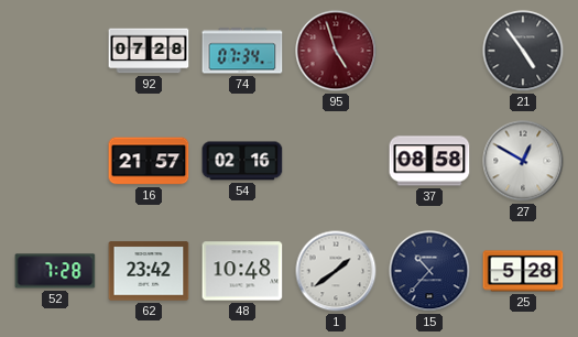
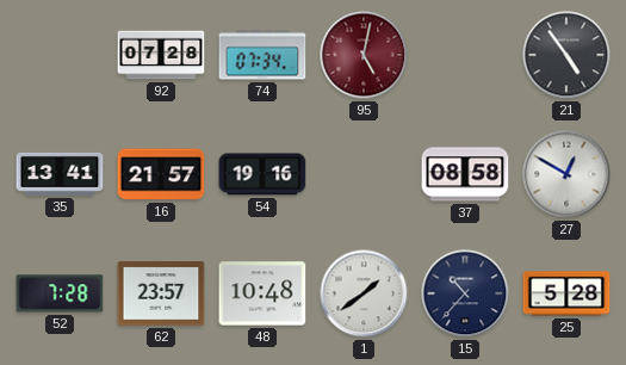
95: 4:57 -> 5:02 (364, 55)
35: none -> 13:41 (60, 174)
54: 02:16 -> 19:16 (262, 174)
62: 23:42 -> 23:57 (161, 293)
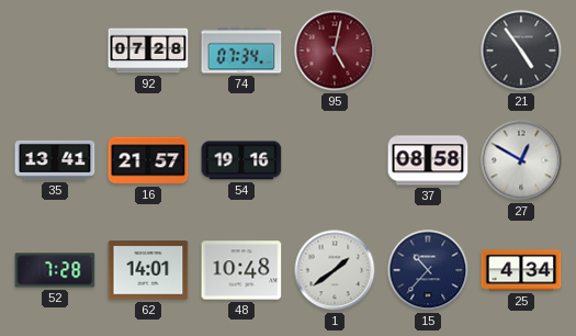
62: 23:57 -> 14:01 (148, 270)
25: 5:28 -> 4:34 (521, 270)
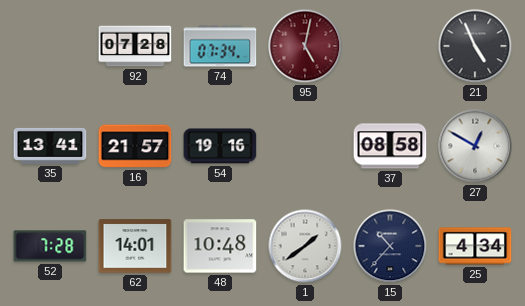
21: 4:54 -> 4:56 (475, 46)
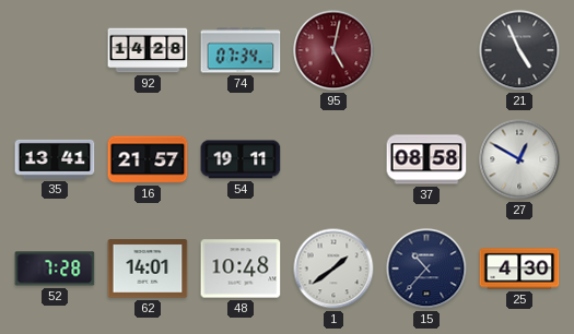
92: 07:28 -> 14:28 (148, 50)
54: 19:16 -> 19:11 (241, 159)
25: 4:34 -> 4:30 (519, 269)
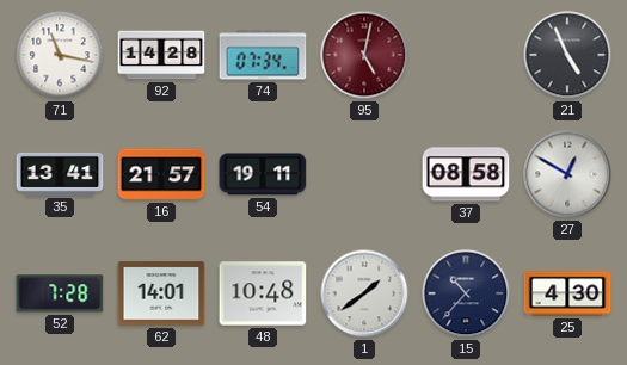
71: none -> 11:17 (60, 55)
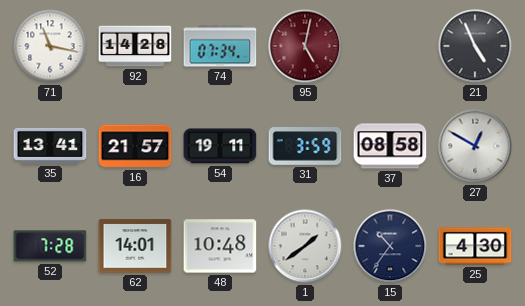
31: none -> 3:59 (305, 147)
15: 10:37 -> 10:36 (390, 246)
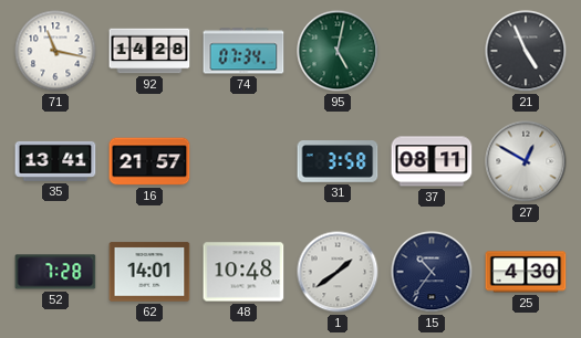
95 dial: burgundy -> green (338, 51)
54: 19:11 -> none (220, 146)
31: 3:59 -> 3:58 (338, 162)
37: 08:58 -> 08:11 (432, 161)
